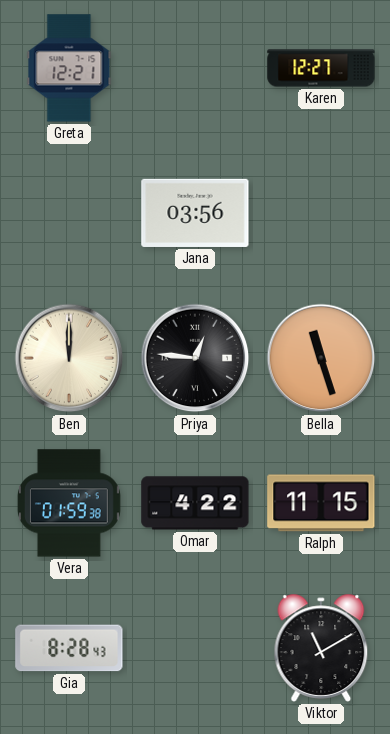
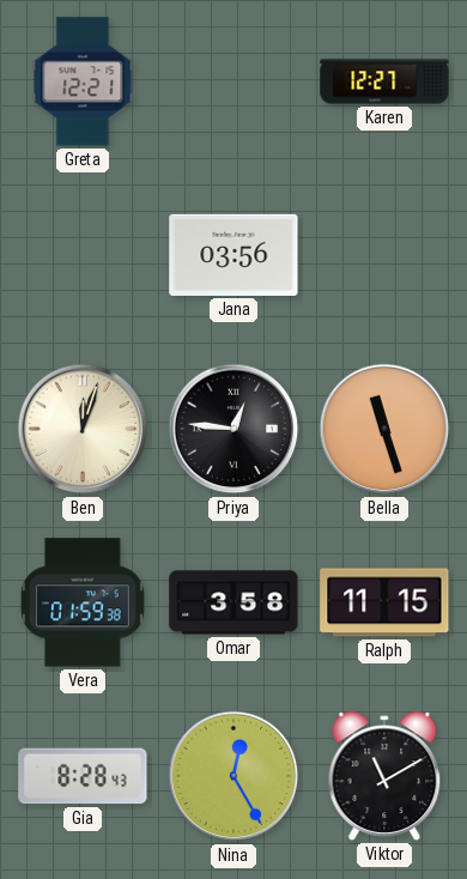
Ben: 12:00 -> 12:03 (83, 429)
Omar: 4:22 -> 3:58 (233, 602)
Nina: none -> 12:25 (233, 776)
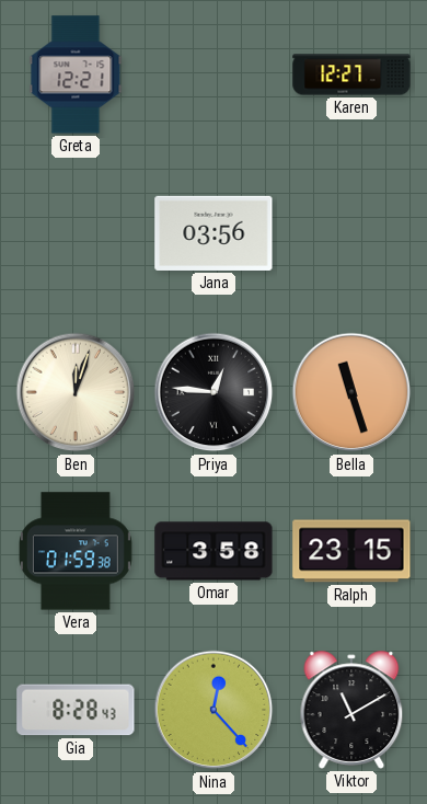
Ralph: 11:15 -> 23:15 (351, 551)
Nina: 12:25 -> 12:23 (214, 710)
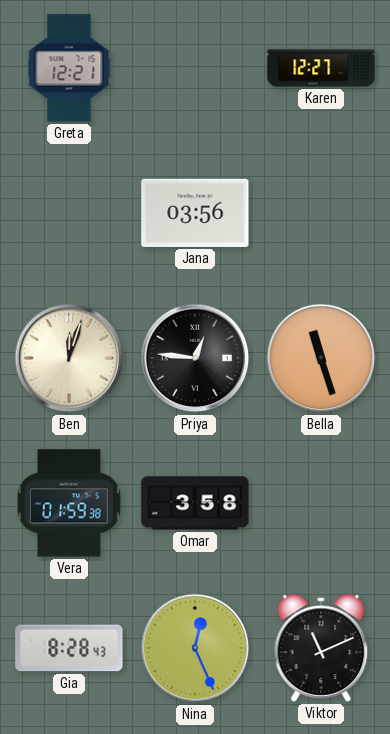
Ralph: 23:15 -> none (351, 551)
Nina: 12:23 -> 12:26 (195, 648)
Viktor: 11:10 -> 11:11 (321, 648)
